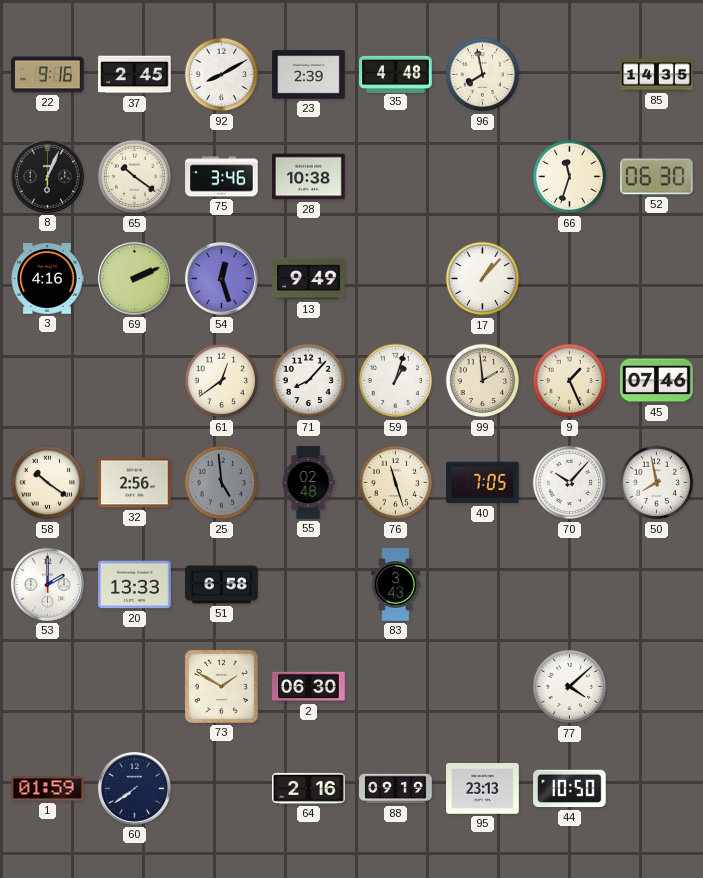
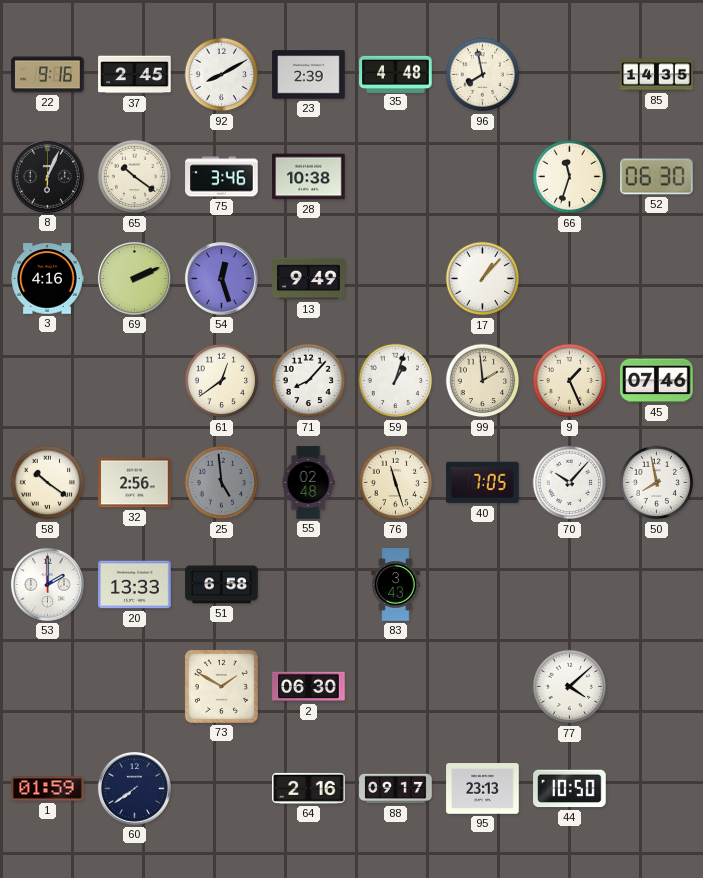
88: 09:19 -> 09:17 (396, 789)
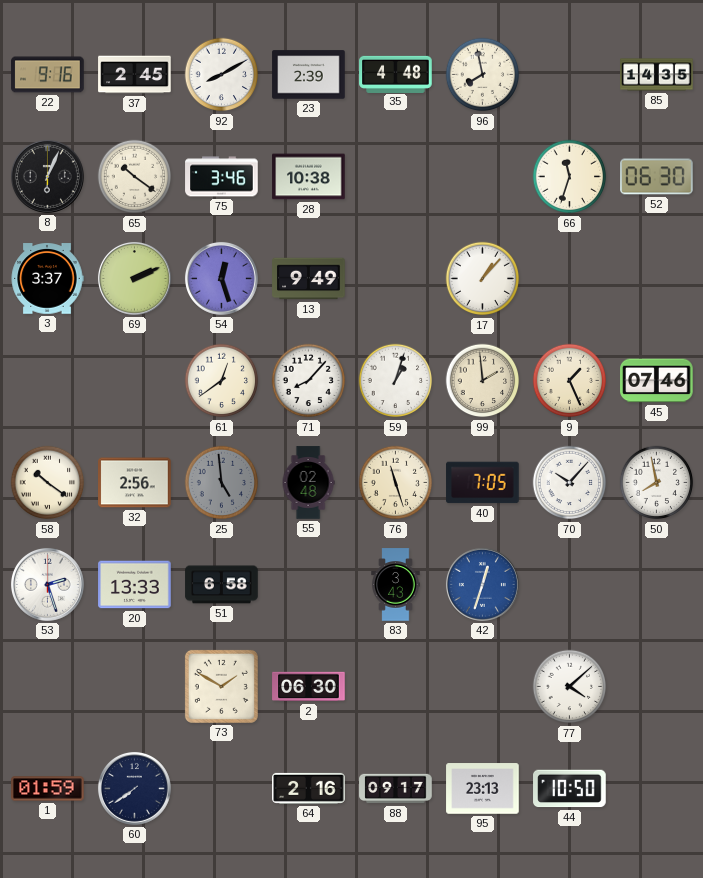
3: 4:16 -> 3:37 (47, 279)
53: 2:00 -> 2:27 (47, 584)
42: none -> 12:33 (482, 584)
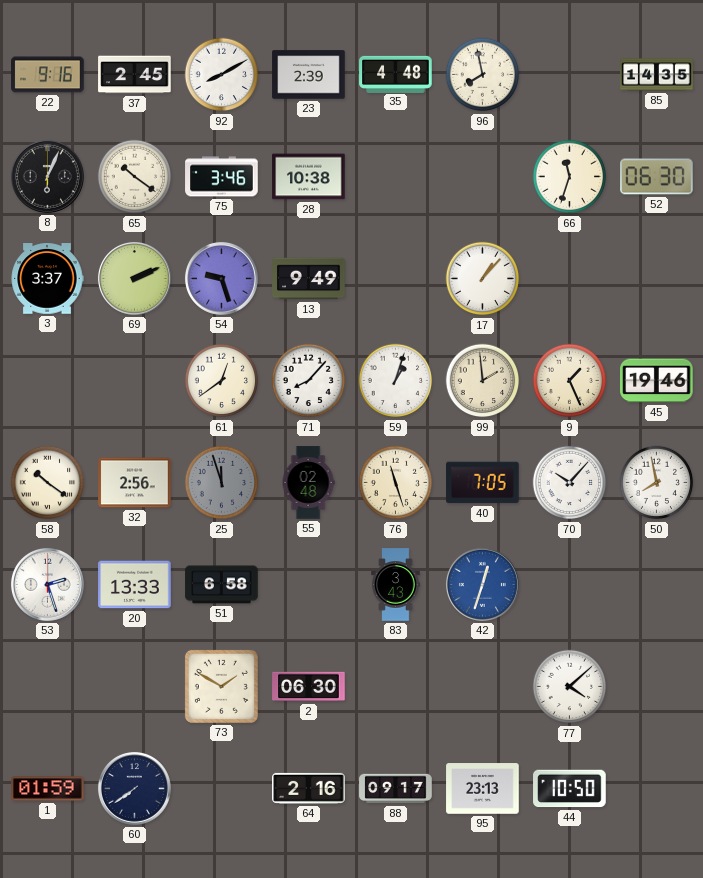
54: 12:27 -> 9:27 (221, 278)
45: 07:46 -> 19:46 (657, 381)
25: 4:59 -> 11:57 (222, 483)
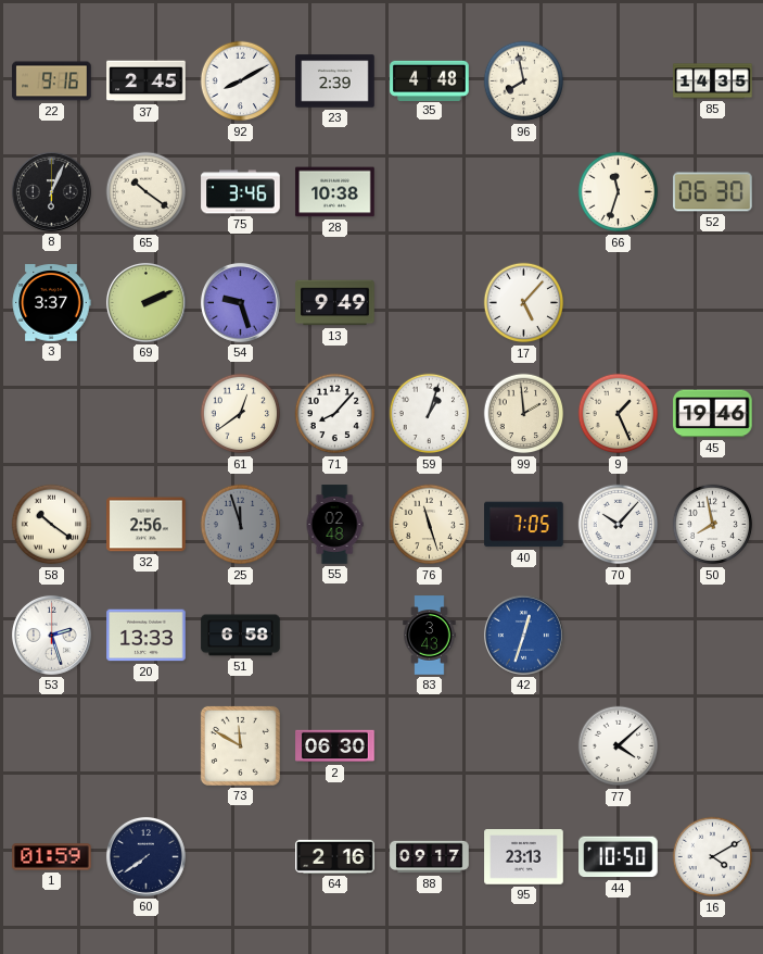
17: 1:07 -> 5:07 (524, 303)
73: 1:50 -> 11:50 (240, 745)
16: none -> 4:10 (713, 857)
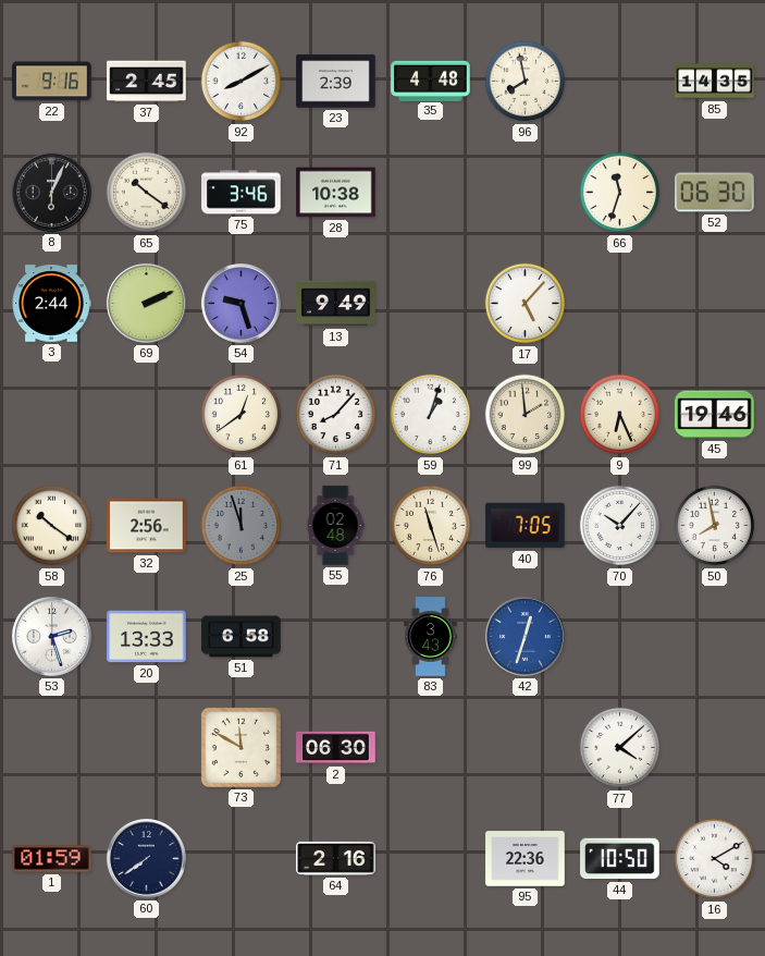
3: 3:37 -> 2:44 (51, 304)
9: 1:26 -> 6:26 (620, 415)
88: 09:17 -> none (430, 857)
95: 23:13 -> 22:36 (526, 859)
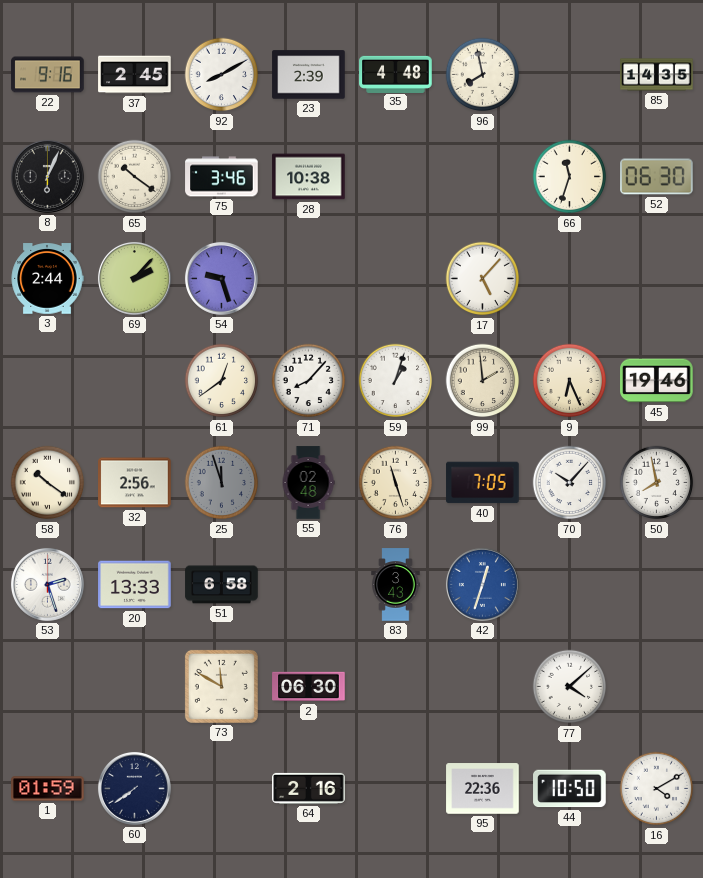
69: 2:11 -> 2:07 (134, 278)
13: 9:49 -> none (336, 304)
